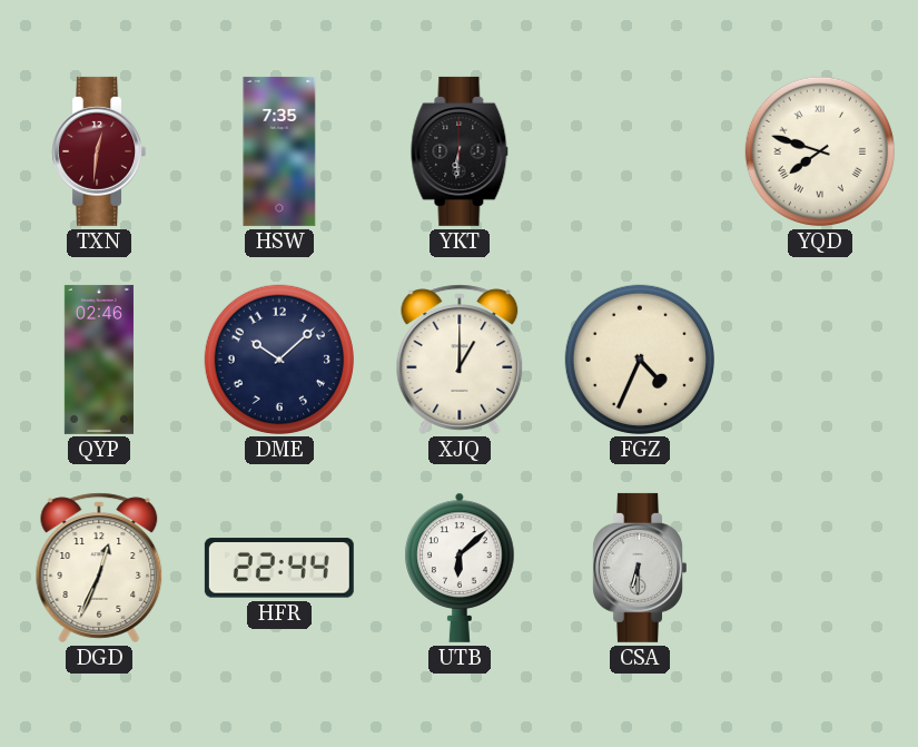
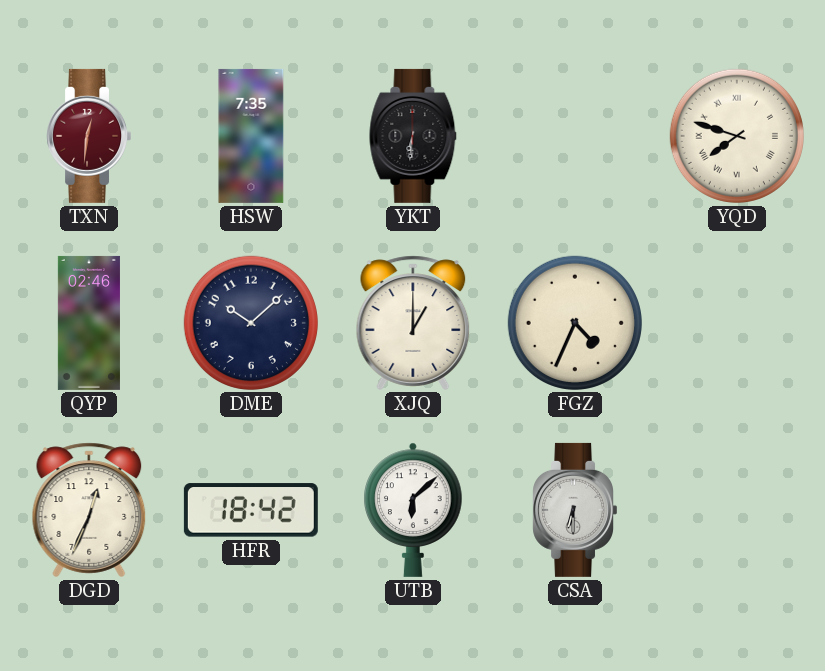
HFR: 22:44 -> 18:42 (251, 510)
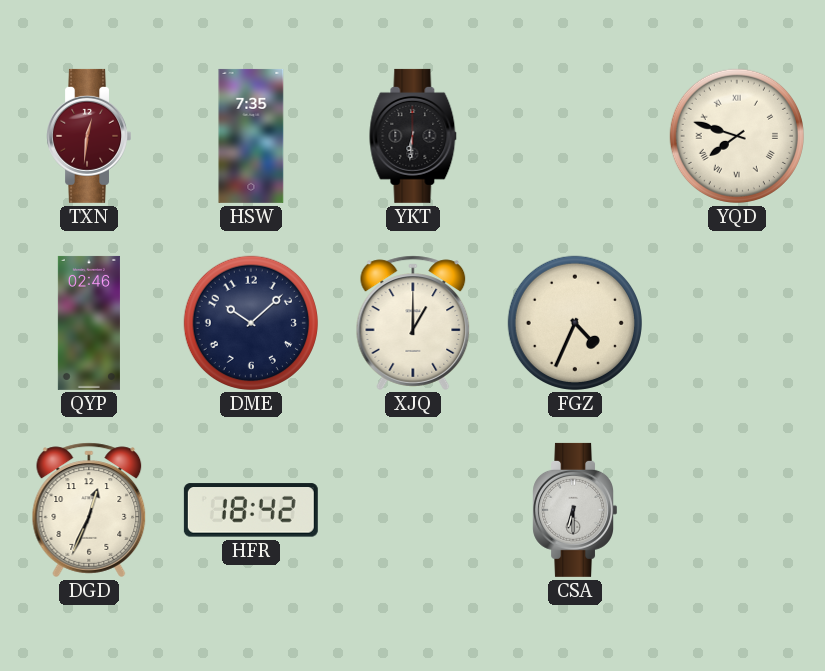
UTB: 6:08 -> none (413, 510)
